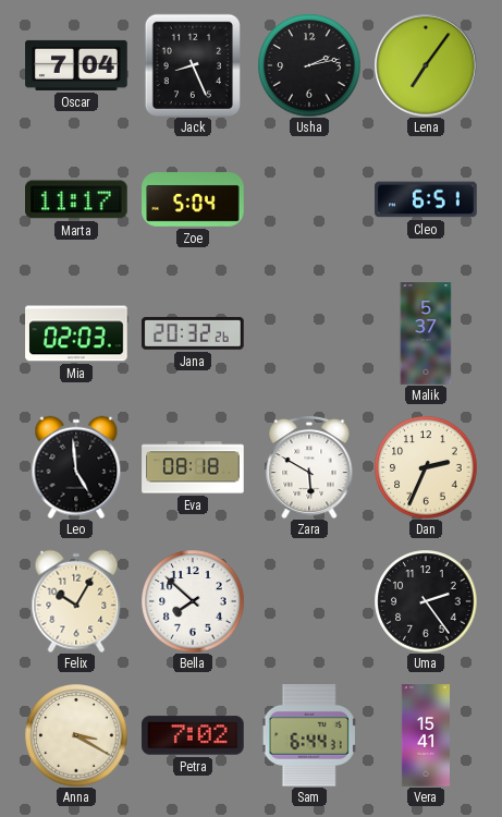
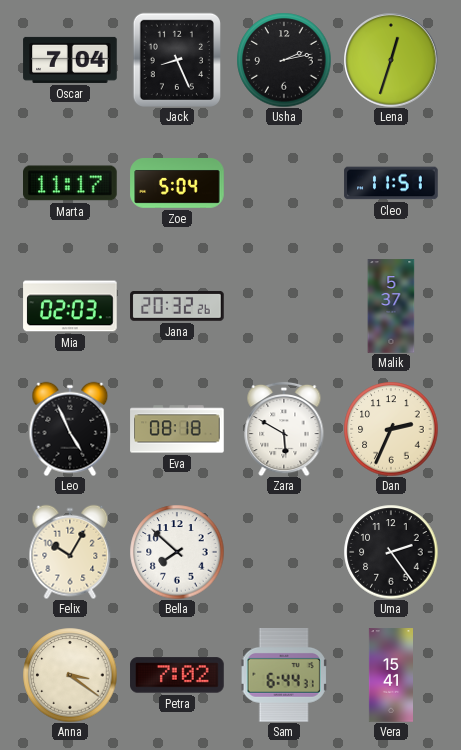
Lena: 7:06 -> 12:33 (391, 60)
Cleo: 6:51 -> 11:51 (391, 183)
Leo: 4:59 -> 4:56 (70, 429)
Anna: 3:20 -> 3:21 (70, 675)
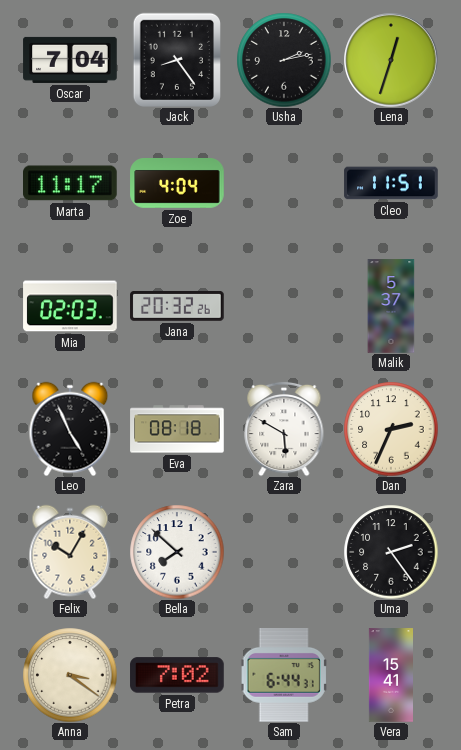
Jack: 8:26 -> 8:24 (177, 60)
Zoe: 5:04 -> 4:04 (177, 183)
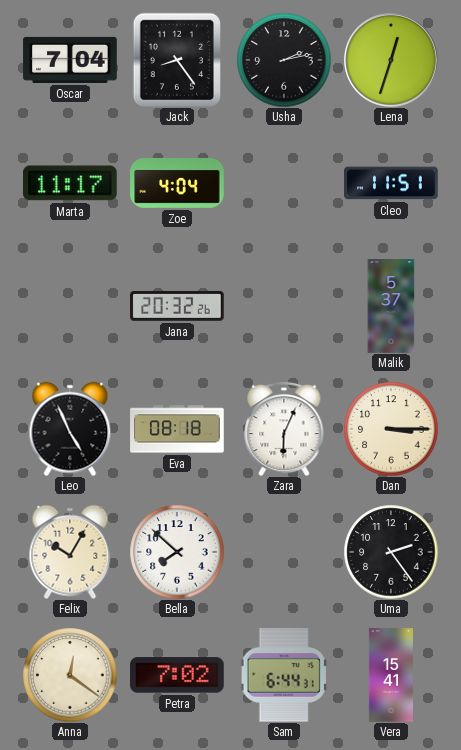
Mia: 02:03 -> none (70, 306)
Zara: 5:50 -> 6:04 (284, 429)
Dan: 2:34 -> 3:15 (391, 429)
Anna: 3:21 -> 12:21 (70, 675)
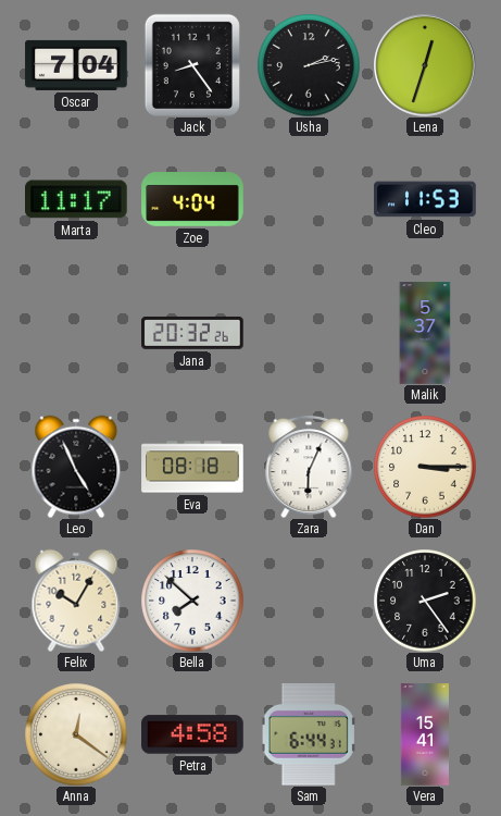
Cleo: 11:51 -> 11:53 (425, 199)
Petra: 7:02 -> 4:58 (192, 734)
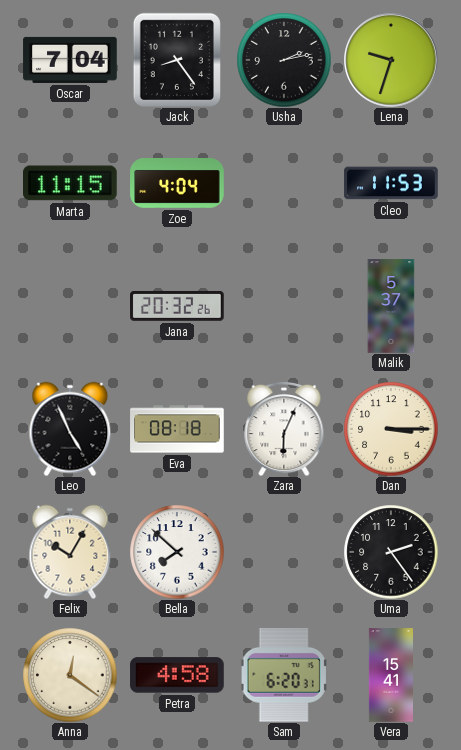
Lena: 12:33 -> 9:33 (391, 60)
Marta: 11:17 -> 11:15 (70, 183)
Sam: 6:44 -> 6:20 (284, 676)
